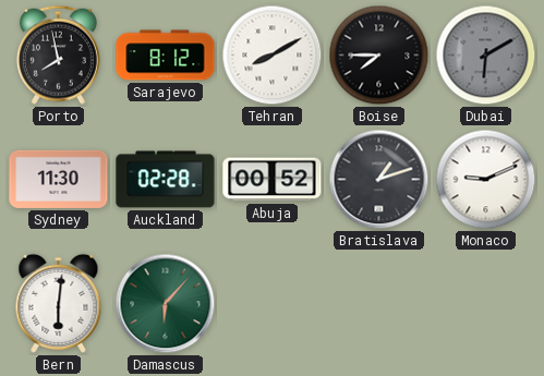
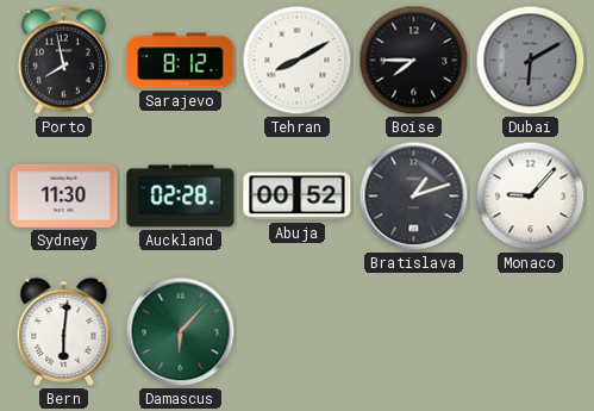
Monaco: 9:11 -> 9:07 (531, 197)
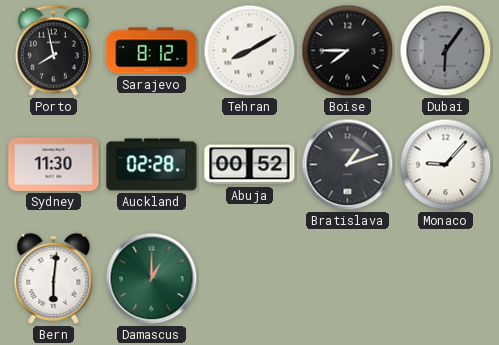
Dubai: 6:10 -> 6:06 (446, 51)
Damascus: 6:07 -> 1:00 (152, 279)
